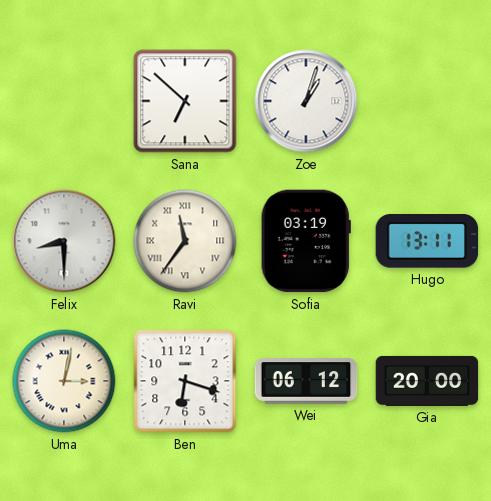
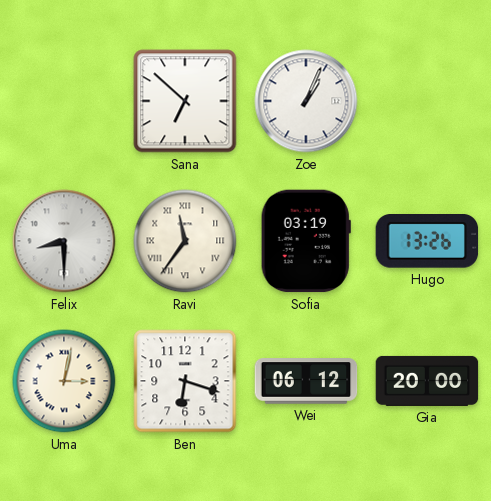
Zoe: 1:03 -> 1:04 (306, 101)
Hugo: 13:11 -> 13:26 (427, 242)
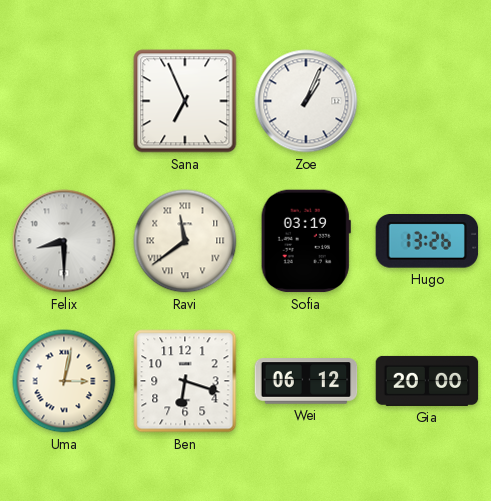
Sana: 6:52 -> 6:56 (185, 101)
Ravi: 11:36 -> 11:39 (185, 241)
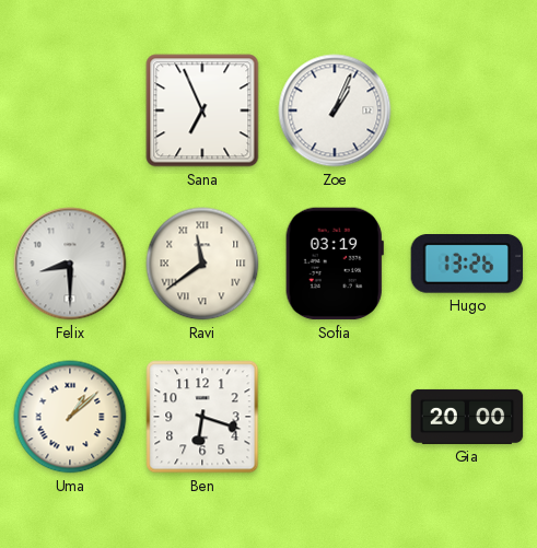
Uma: 3:02 -> 1:08 (70, 417)
Wei: 06:12 -> none (306, 381)
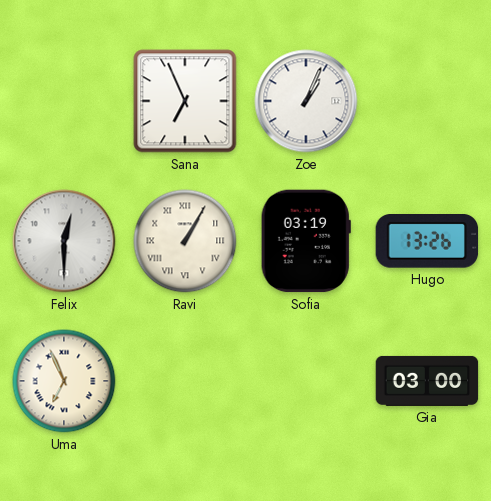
Felix: 8:30 -> 12:30 (64, 241)
Ravi: 11:39 -> 1:05 (185, 241)
Uma: 1:08 -> 6:56 (64, 381)
Ben: 6:18 -> none (202, 417)
Gia: 20:00 -> 03:00 (427, 381)
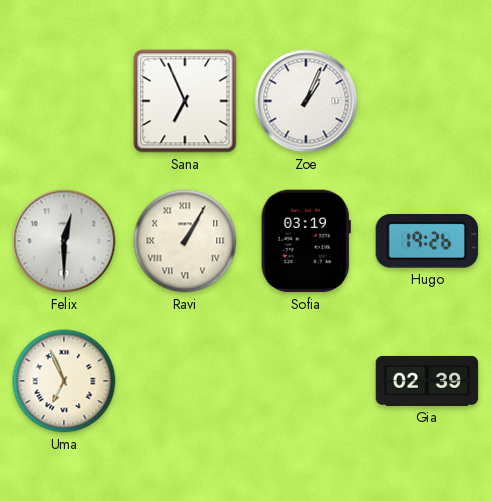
Hugo: 13:26 -> 19:26 (427, 242)
Gia: 03:00 -> 02:39 (427, 381)
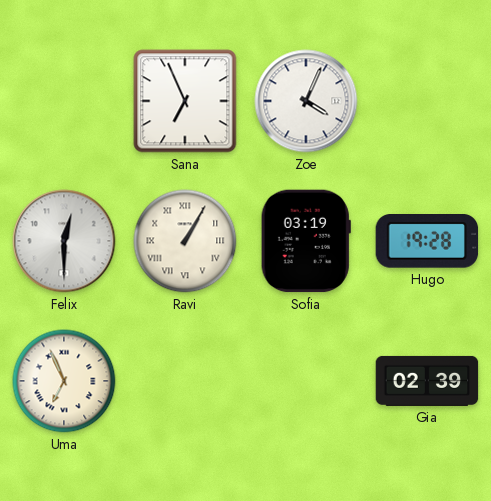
Zoe: 1:04 -> 4:04 (306, 101)
Hugo: 19:26 -> 19:28 (427, 242)
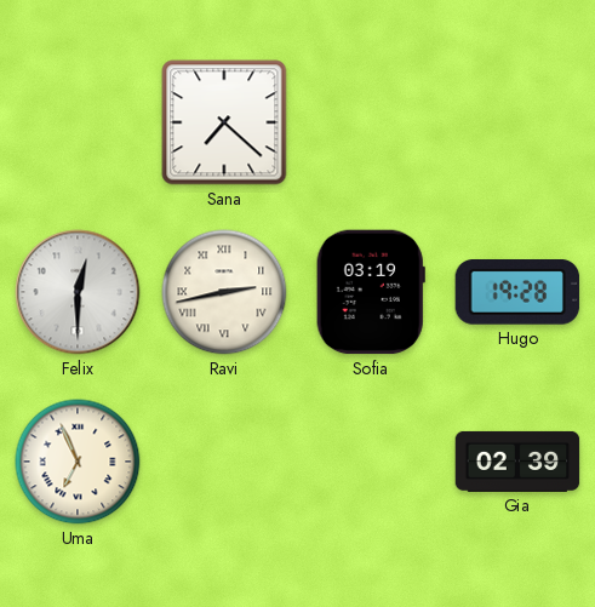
Sana: 6:56 -> 7:22 (224, 122)
Zoe: 4:04 -> none (306, 101)
Ravi: 1:05 -> 2:43 (224, 292)
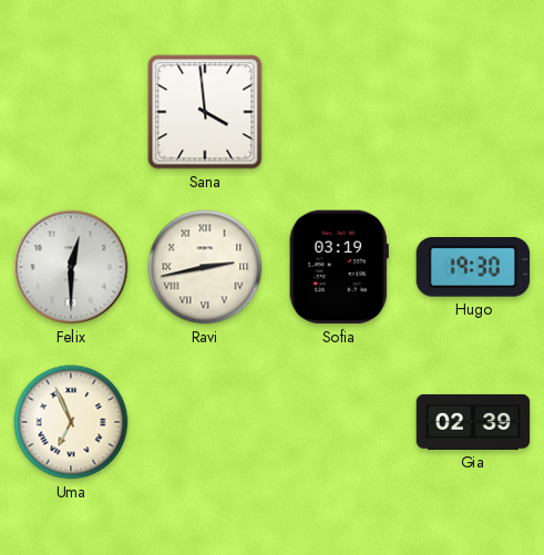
Sana: 7:22 -> 3:59 (205, 112)
Hugo: 19:28 -> 19:30 (473, 268)
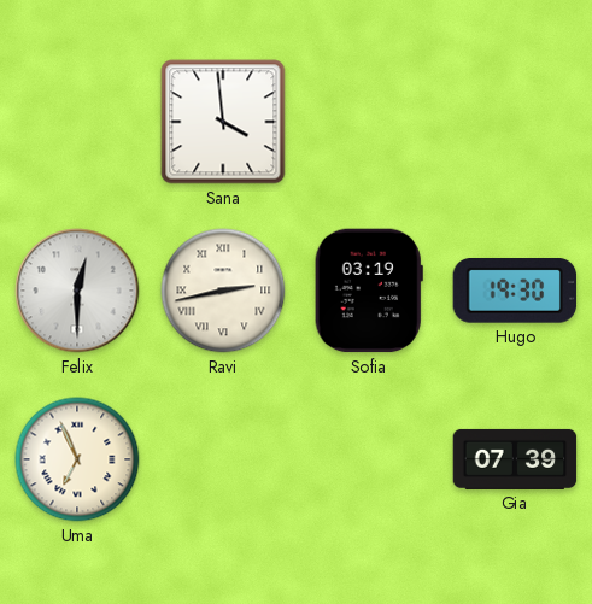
Gia: 02:39 -> 07:39 (515, 459)
